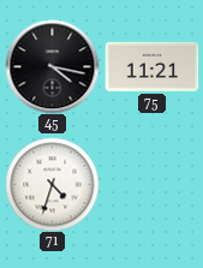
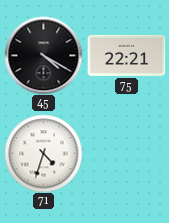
45: 4:17 -> 4:20 (43, 55)
75: 11:21 -> 22:21 (126, 55)
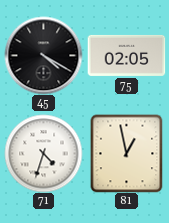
75: 22:21 -> 02:05 (126, 55)
81: none -> 12:58 (127, 153)
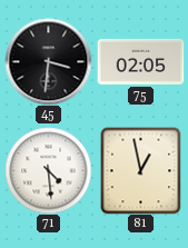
45: 4:20 -> 3:31 (48, 61)
71: 4:33 -> 4:29 (48, 170)
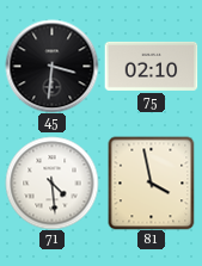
75: 02:05 -> 02:10 (151, 66)
81: 12:58 -> 3:58 (152, 183)
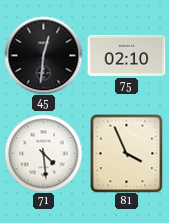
45: 3:31 -> 12:31 (43, 55)
81: 3:58 -> 3:56 (127, 153)
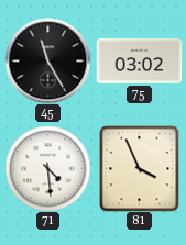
45: 12:31 -> 11:25 (47, 60)
75: 02:10 -> 03:02 (139, 60)
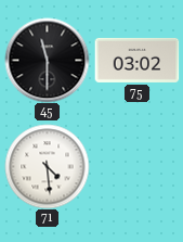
45: 11:25 -> 11:30 (47, 60)
81: 3:56 -> none (140, 168)
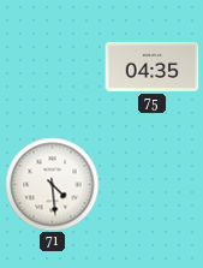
45: 11:30 -> none (47, 60)
75: 03:02 -> 04:35 (151, 66)
